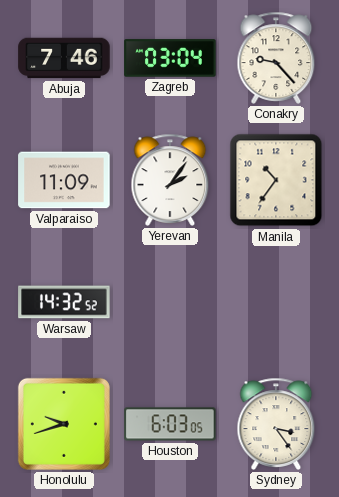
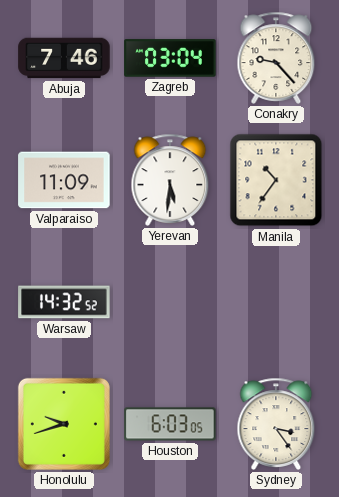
Yerevan: 2:06 -> 5:31 (170, 180)
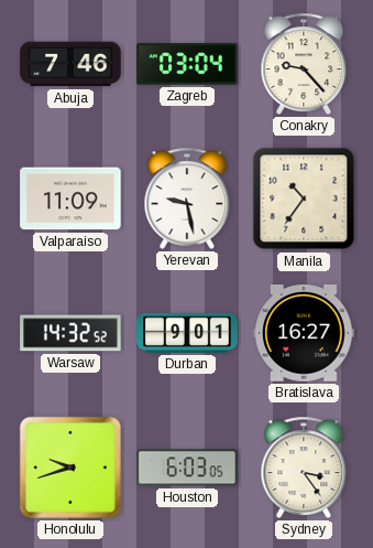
Yerevan: 5:31 -> 9:28 (187, 198)
Durban: none -> 9:01 (187, 333)
Bratislava: none -> 16:27 (304, 334)
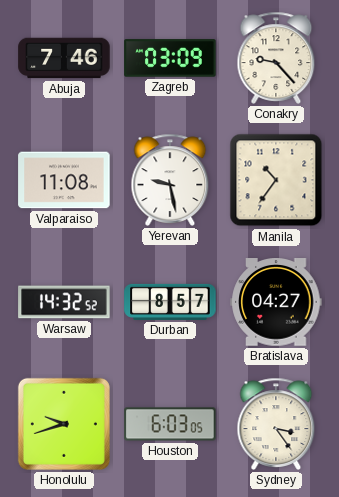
Zagreb: 03:04 -> 03:09 (170, 58)
Valparaiso: 11:09 -> 11:08 (64, 180)
Durban: 9:01 -> 8:57 (170, 302)
Bratislava: 16:27 -> 04:27 (276, 303)
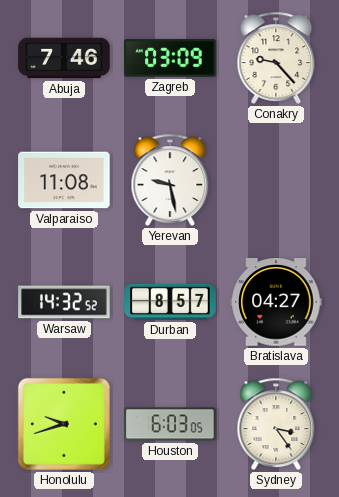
Manila: 10:36 -> none (276, 180)
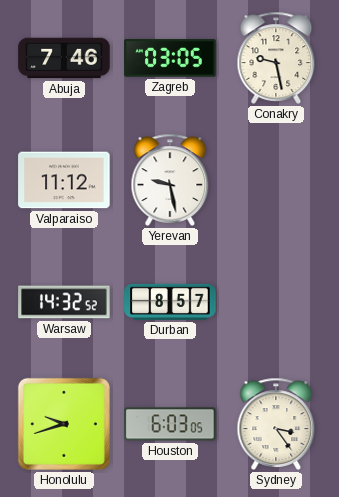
Zagreb: 03:09 -> 03:05 (170, 58)
Conakry: 9:23 -> 9:28 (276, 58)
Valparaiso: 11:08 -> 11:12 (64, 180)
Bratislava: 04:27 -> none (276, 303)
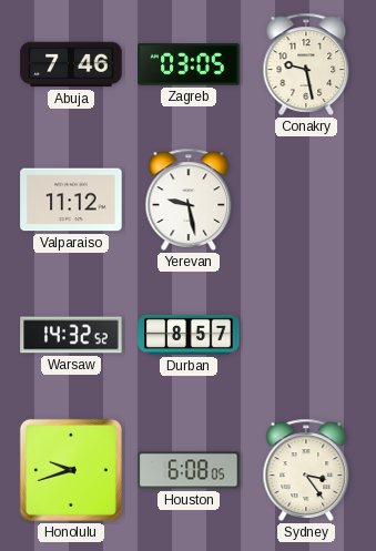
Houston: 6:03 -> 6:08 (189, 470)
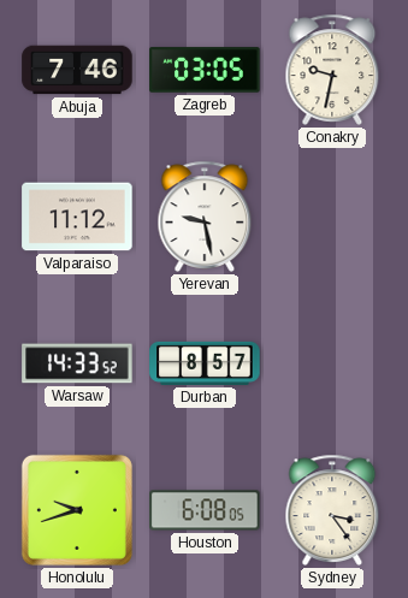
Conakry: 9:28 -> 9:32 (332, 70)
Warsaw: 14:32 -> 14:33 (77, 363)
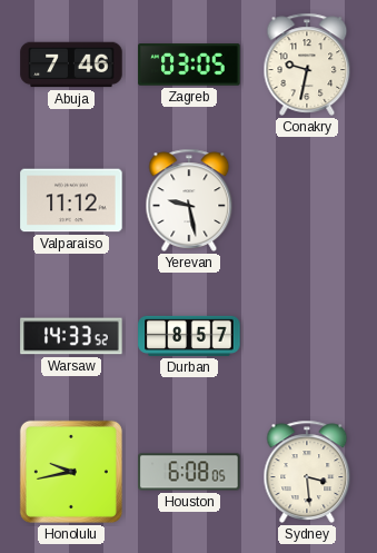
Honolulu: 9:42 -> 9:43 (71, 472)
Sydney: 3:24 -> 3:29 (307, 472)
